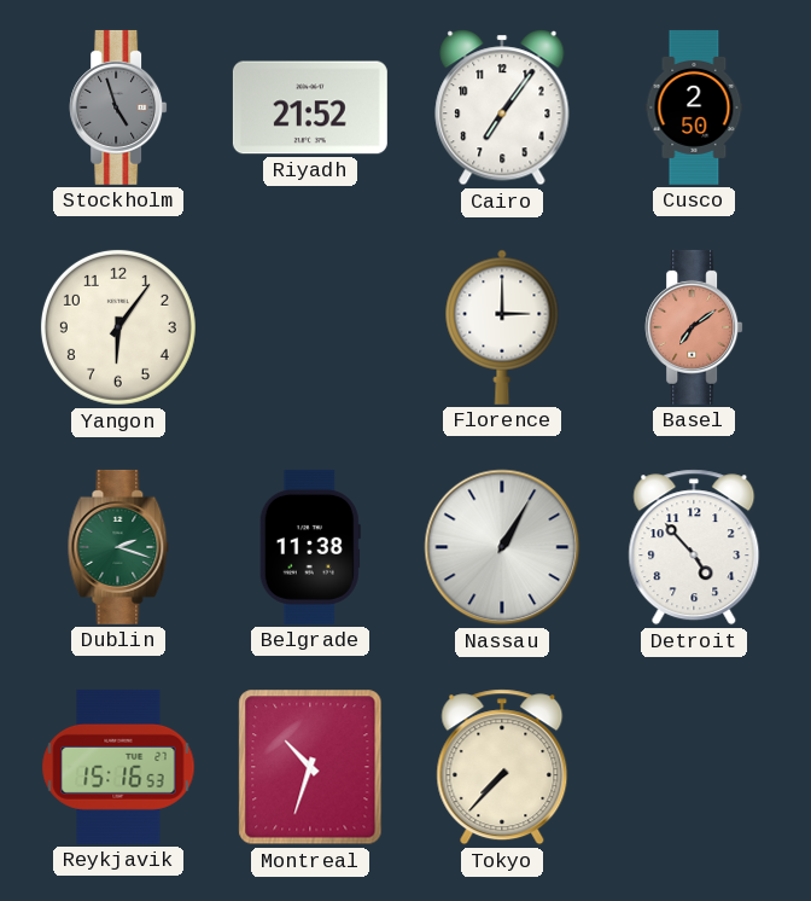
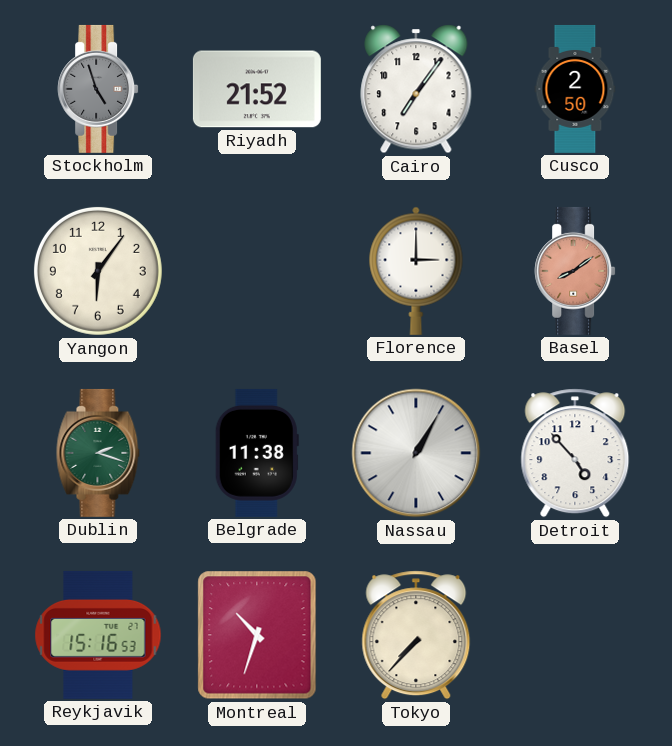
Basel: 7:09 -> 8:09 (575, 271)
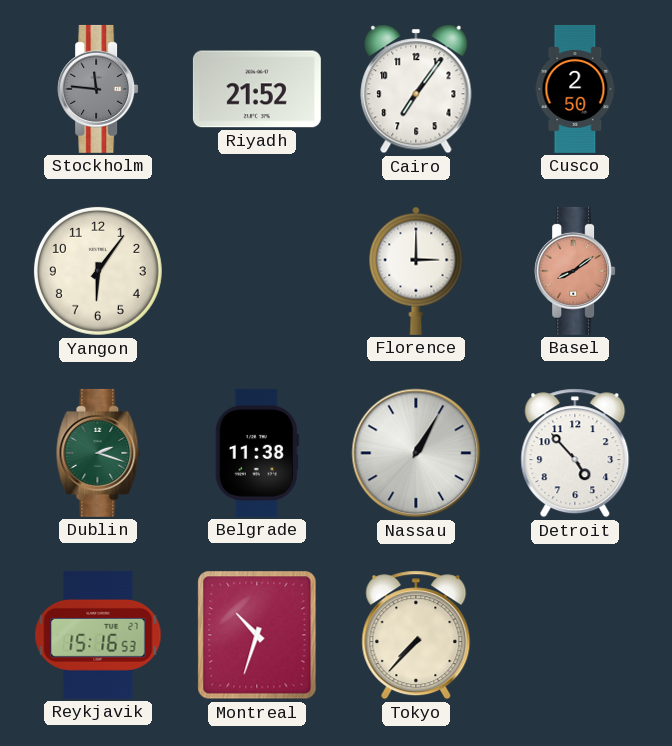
Stockholm: 4:57 -> 11:46 (98, 89)
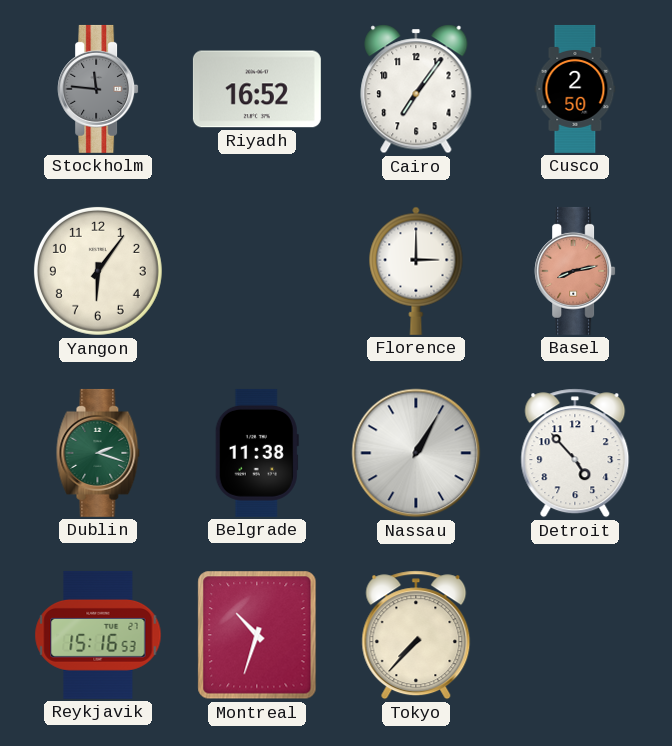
Riyadh: 21:52 -> 16:52 (257, 89)
Basel: 8:09 -> 8:13 (575, 271)
